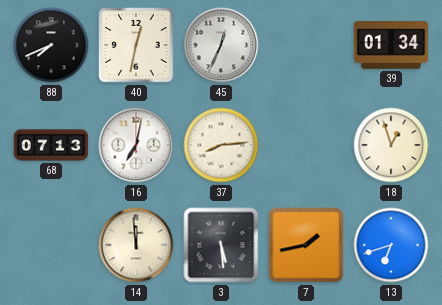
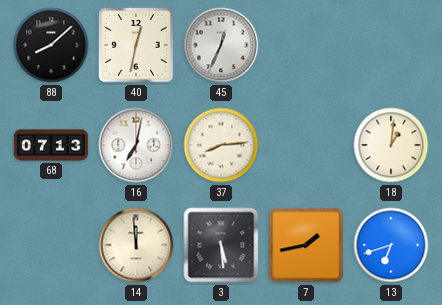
88: 7:41 -> 8:08 (51, 45)
39: 01:34 -> none (391, 45)
18: 12:57 -> 1:01 (391, 145)
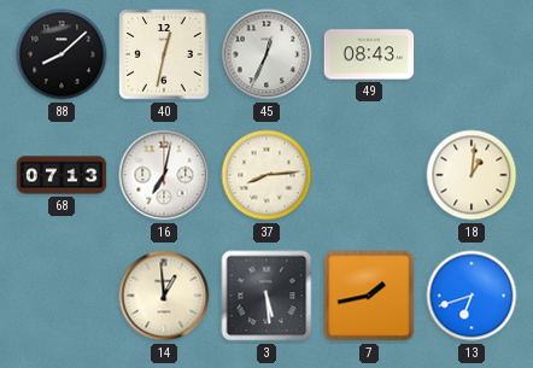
49: none -> 08:43 (369, 54)
14: 11:59 -> 12:59 (164, 296)
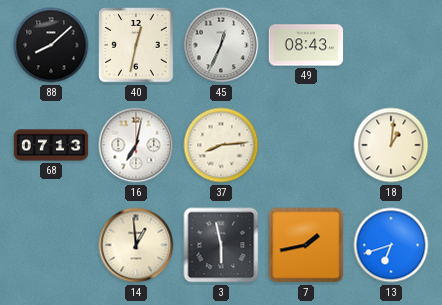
3: 5:29 -> 5:58 (221, 245)
